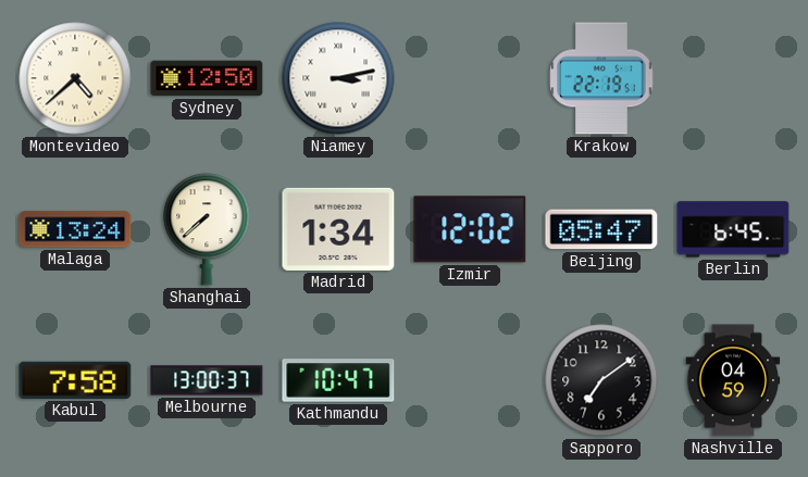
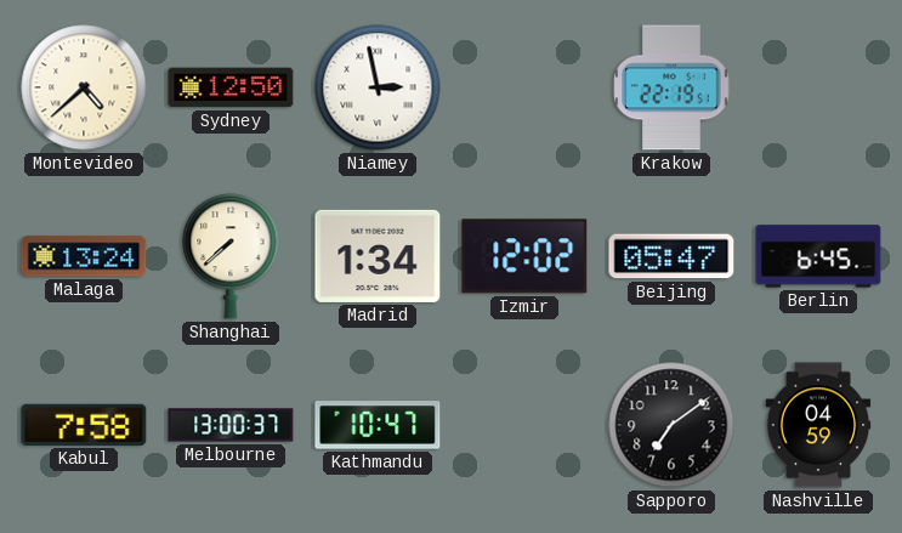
Niamey: 3:13 -> 2:58 (378, 87)
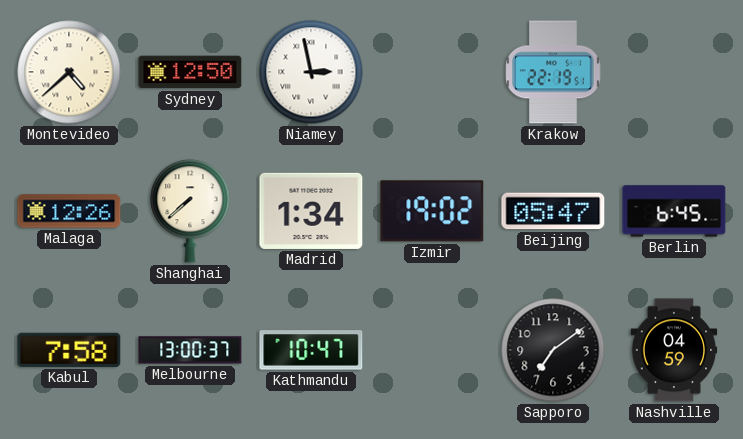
Malaga: 13:24 -> 12:26 (69, 211)
Izmir: 12:02 -> 19:02 (432, 211)
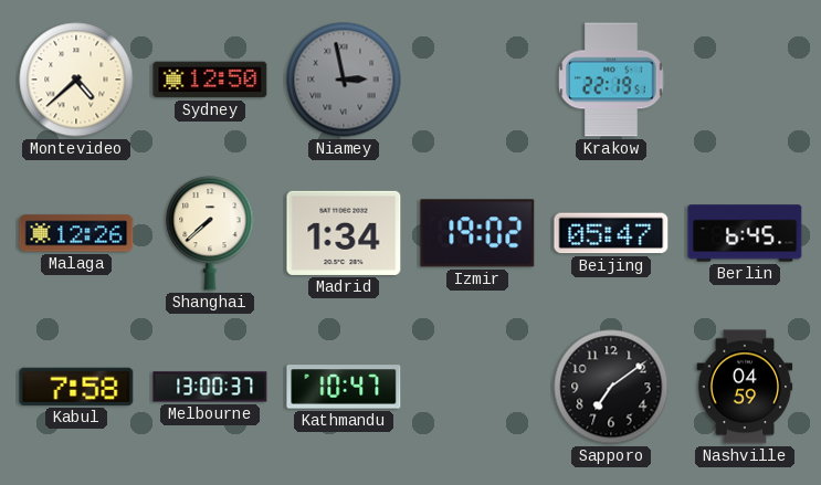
Niamey dial: white -> grey (344, 80)
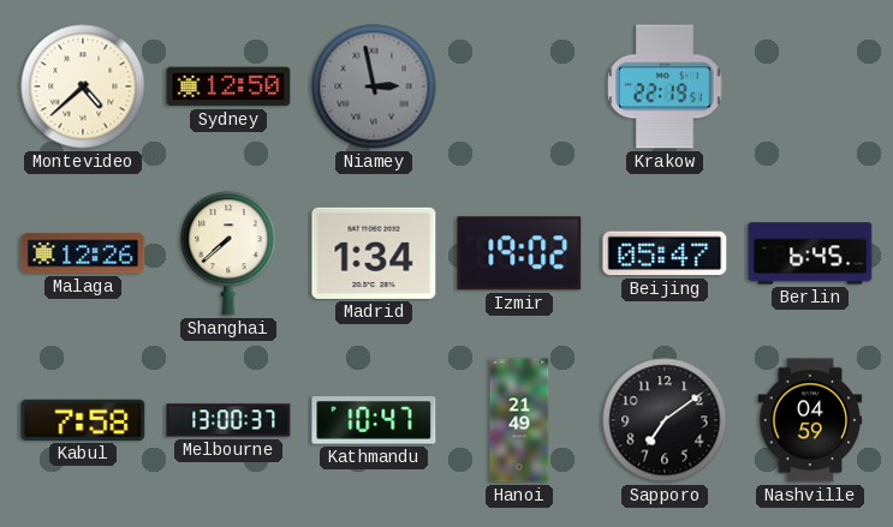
Hanoi: none -> 21:49 (519, 420)
